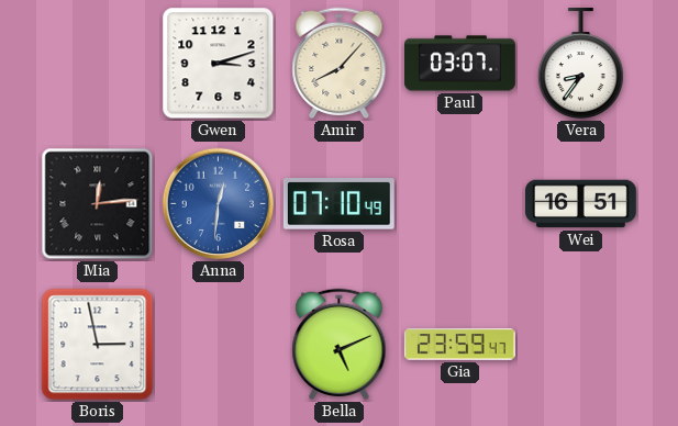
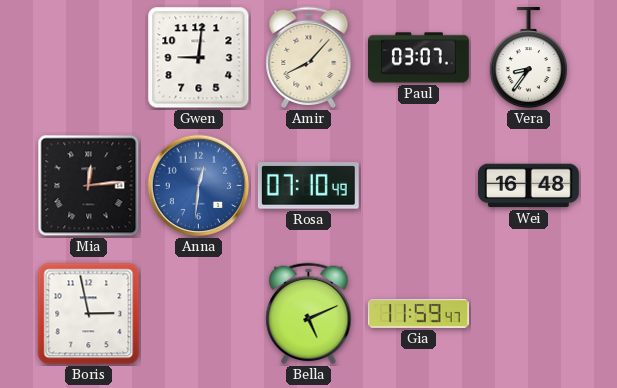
Gwen: 3:12 -> 9:01 (199, 58)
Wei: 16:51 -> 16:48 (529, 186)
Gia: 23:59 -> 11:59 (418, 314)
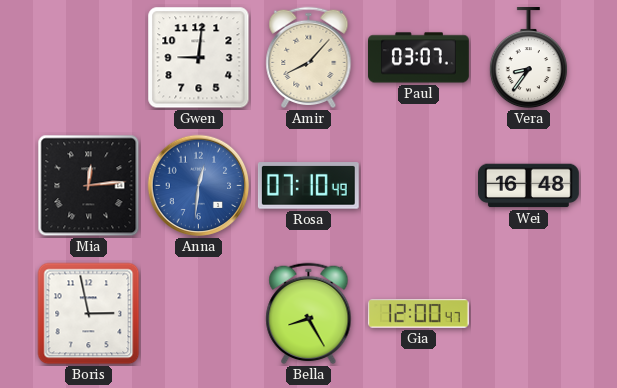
Bella: 5:11 -> 8:25 (309, 314)
Gia: 11:59 -> 12:00 (418, 314)
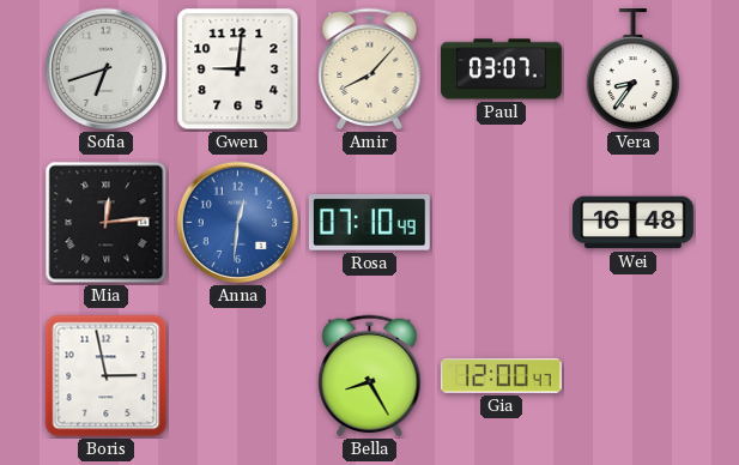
Sofia: none -> 6:42 (107, 70)
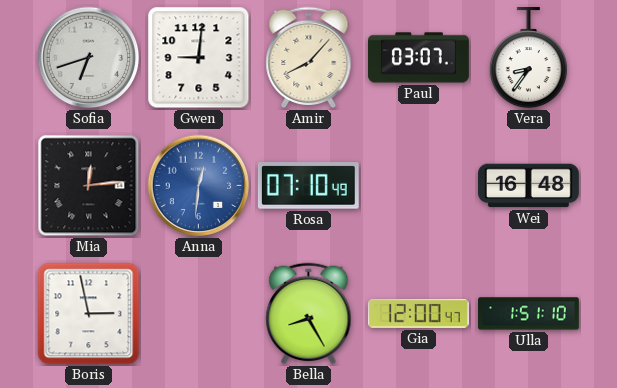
Ulla: none -> 1:51 (529, 314)
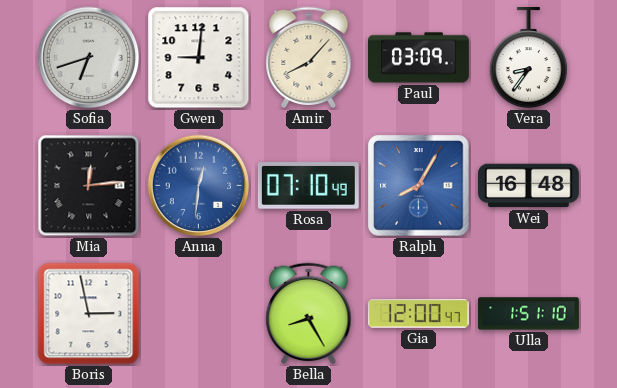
Paul: 03:07 -> 03:09 (419, 58)
Ralph: none -> 8:05 (419, 186)
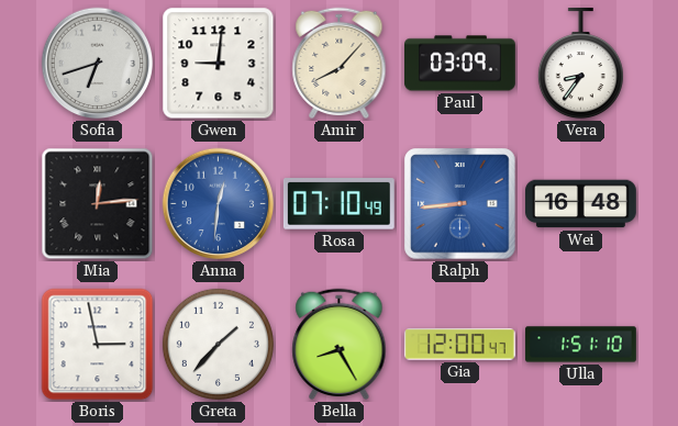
Ralph: 8:05 -> 8:44 (460, 204)
Greta: none -> 1:37 (218, 344)
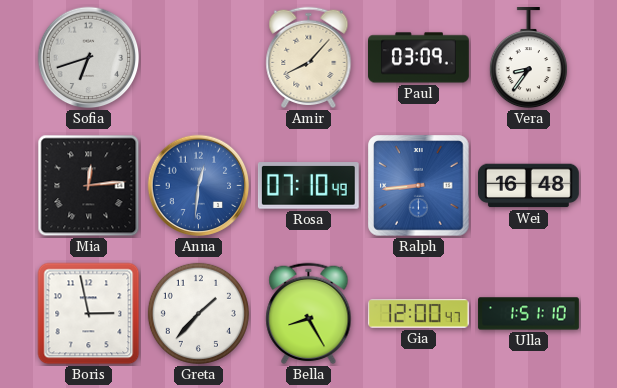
Gwen: 9:01 -> none (219, 64)
